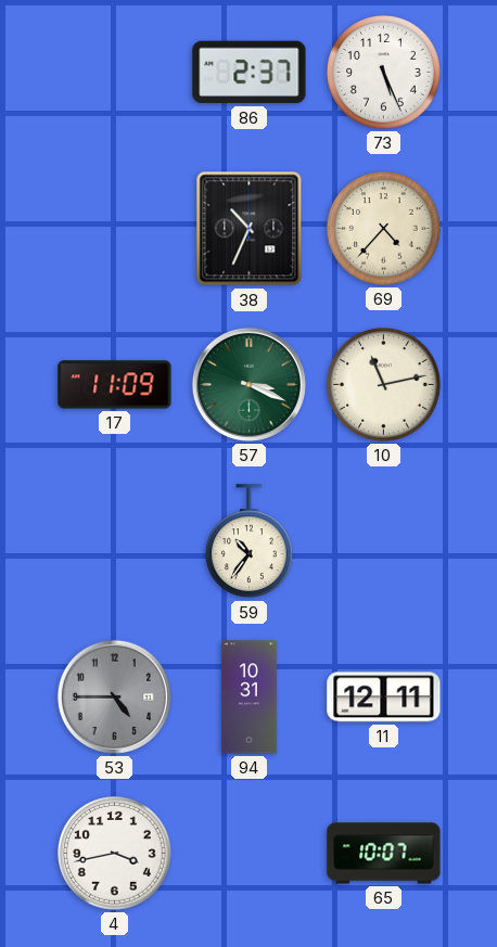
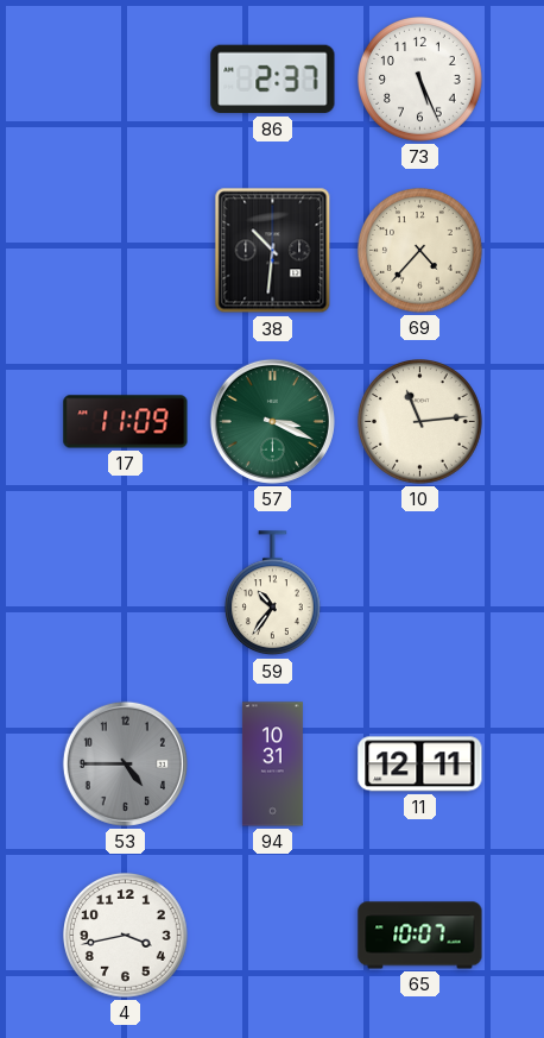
38: 10:34 -> 10:31 (273, 251)
10: 11:13 -> 11:14 (420, 422)
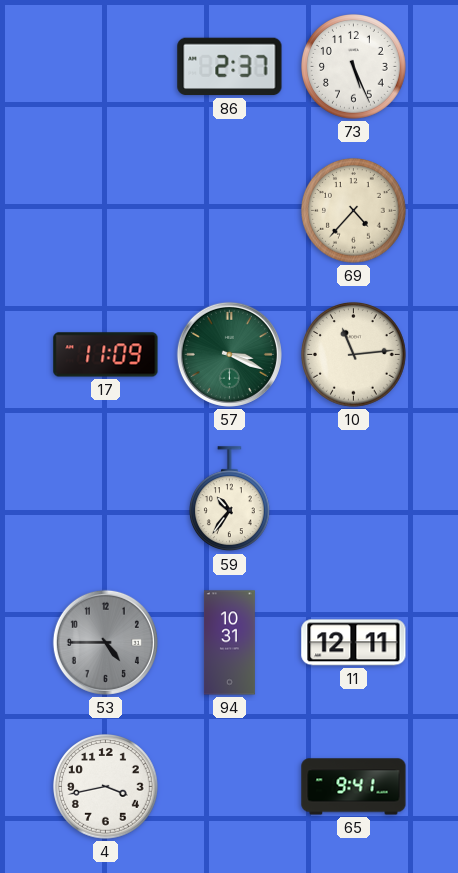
38: 10:31 -> none (273, 251)
65: 10:07 -> 9:41 (354, 787)
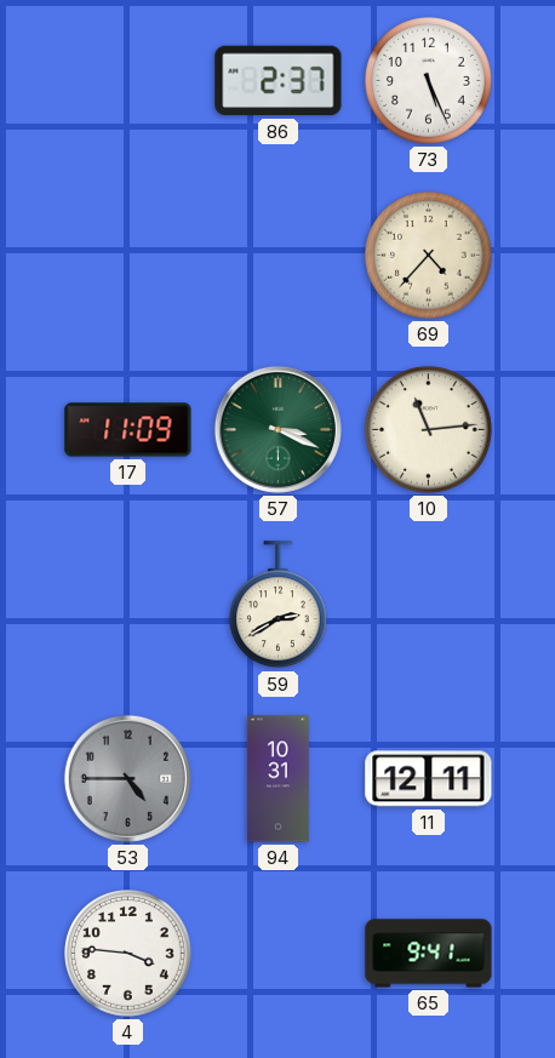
59: 10:36 -> 2:40 (279, 605)
4: 3:43 -> 3:46 (128, 954)
